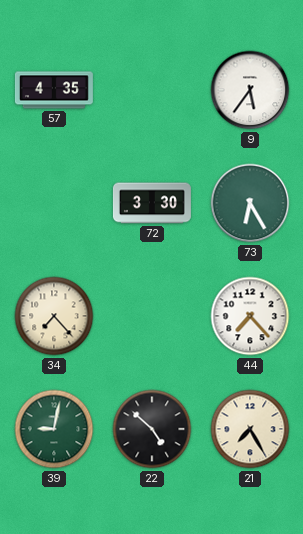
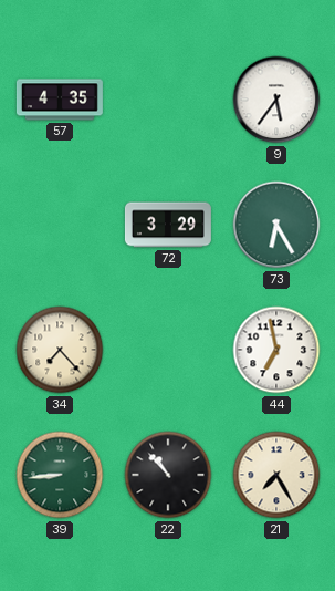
72: 3:30 -> 3:29 (168, 225)
44: 7:23 -> 6:58 (276, 350)
39: 9:02 -> 8:44 (60, 475)
22: 4:52 -> 10:53 (168, 475)
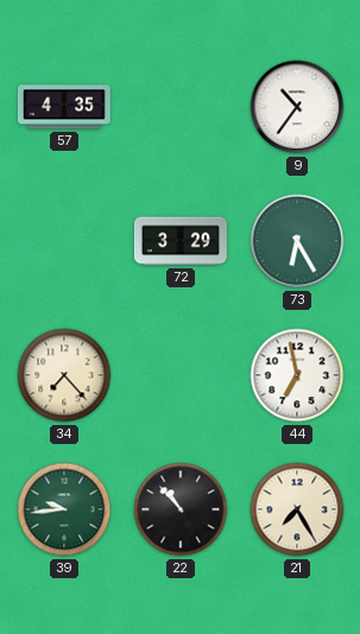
9: 5:36 -> 10:36 (297, 107)
39: 8:44 -> 9:44 (64, 509)
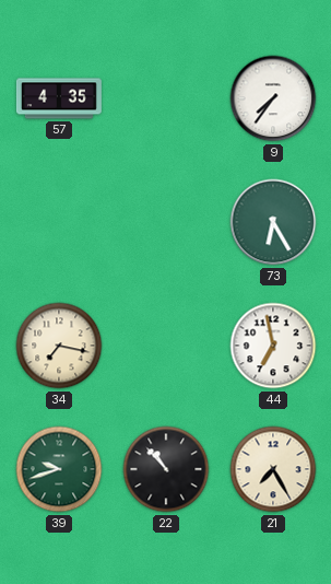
9: 10:36 -> 7:36 (273, 98)
72: 3:29 -> none (181, 241)
34: 7:23 -> 7:17 (59, 346)
39: 9:44 -> 9:42 (59, 469)
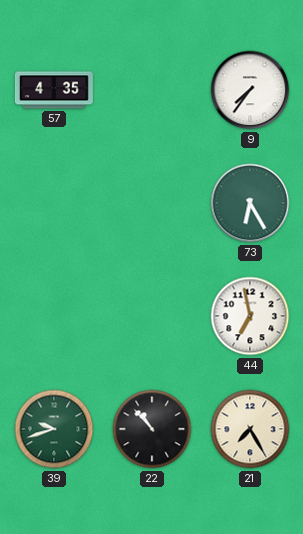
34: 7:17 -> none (59, 346)
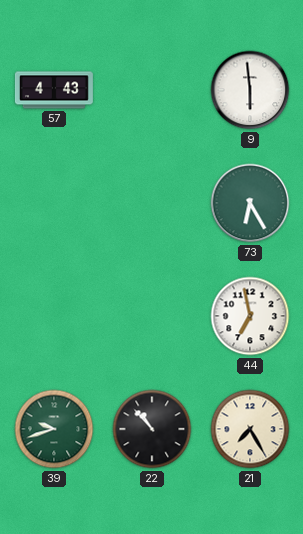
57: 4:35 -> 4:43 (54, 90)
9: 7:36 -> 5:59 (250, 90)
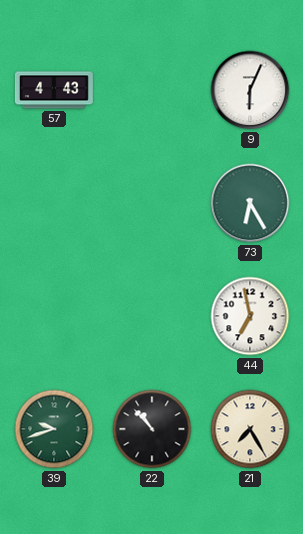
9: 5:59 -> 6:04 (250, 90)
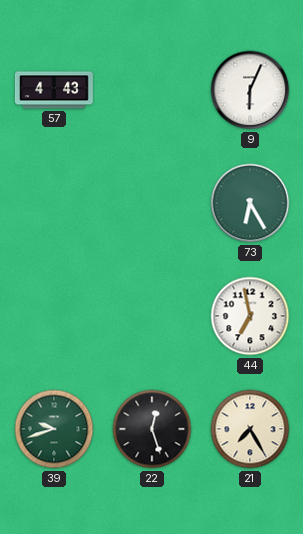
22: 10:53 -> 12:27 (152, 429)
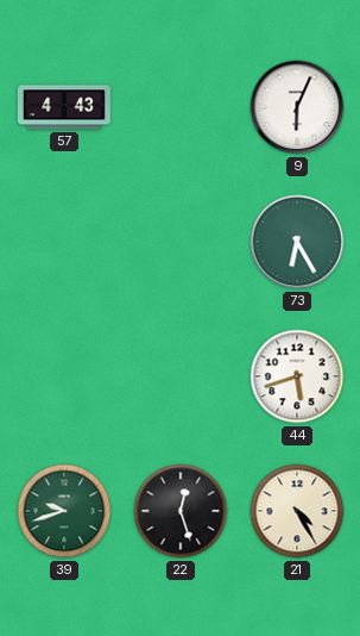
44: 6:58 -> 5:42 (297, 376)
21: 7:25 -> 4:25 (297, 511)
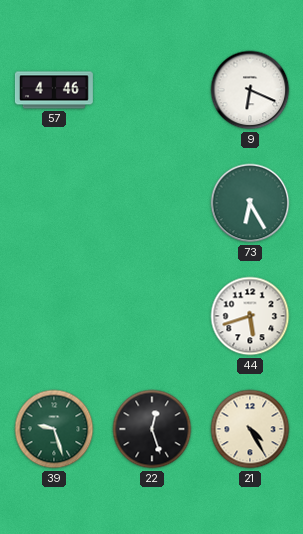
57: 4:43 -> 4:46 (54, 90)
9: 6:04 -> 6:19 (250, 90)
39: 9:42 -> 9:27 (54, 429)
